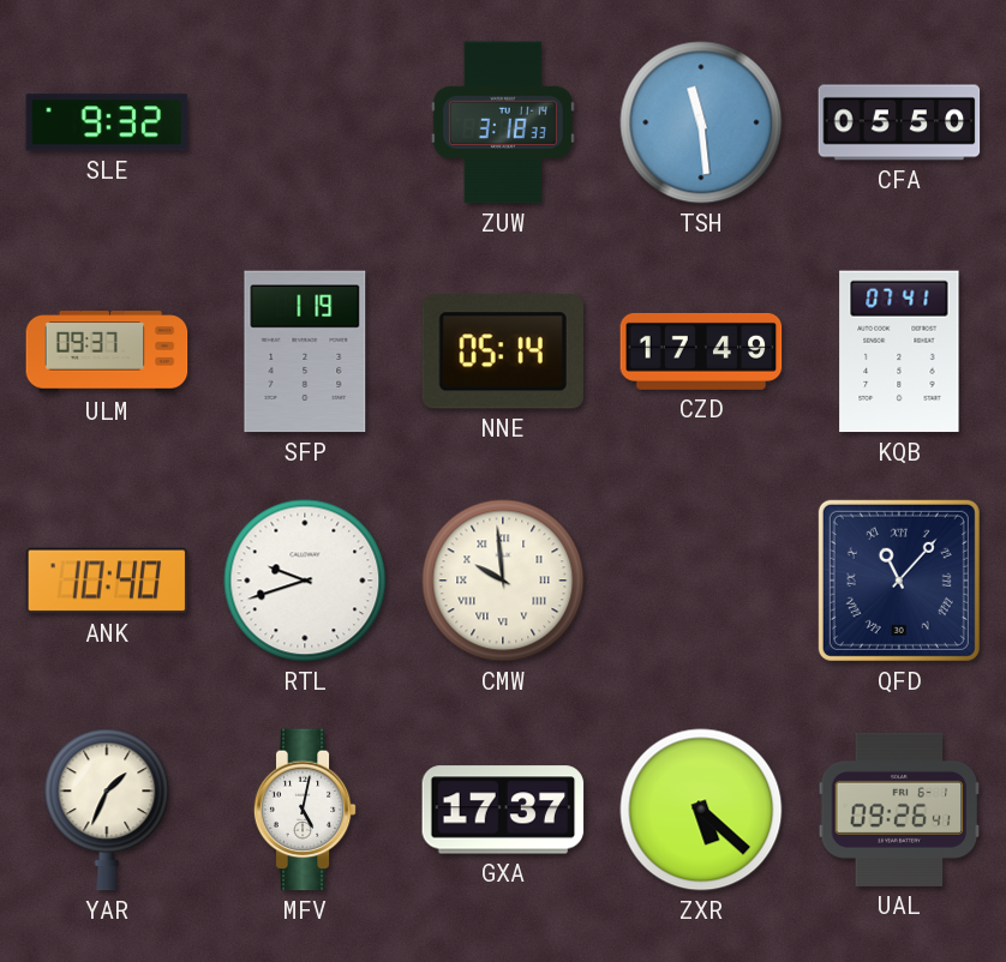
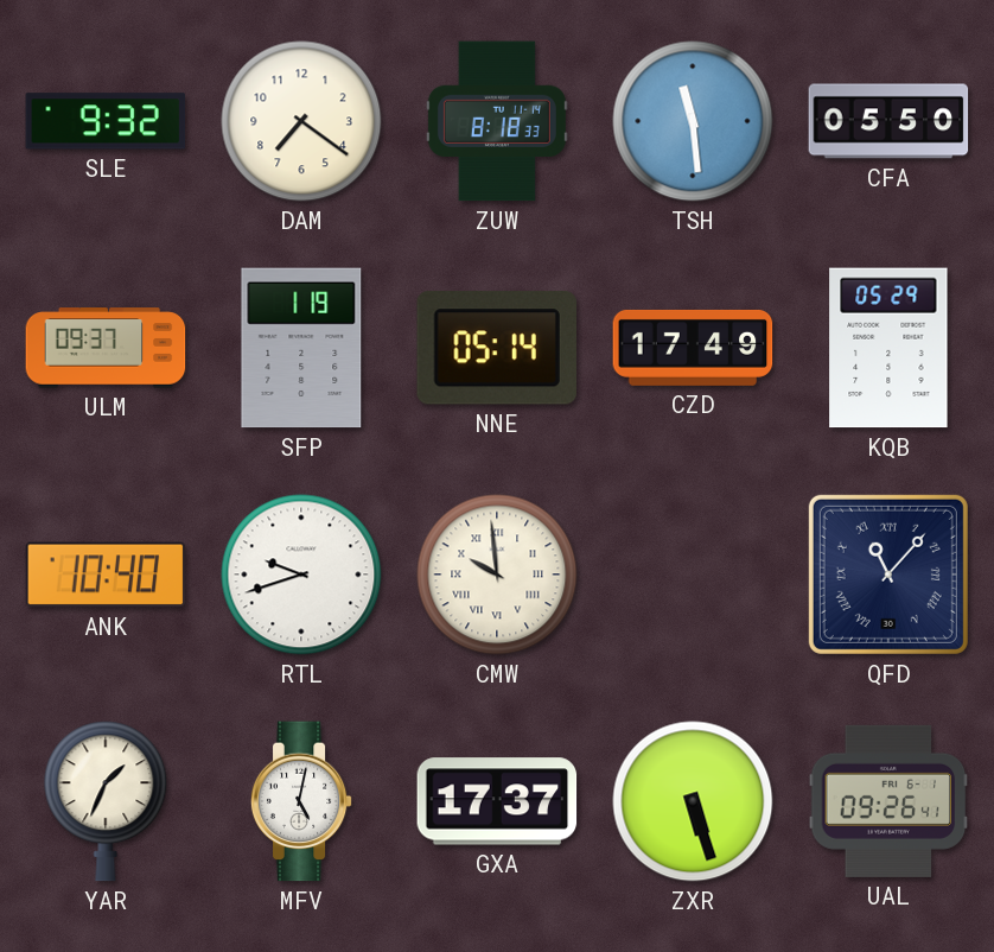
DAM: none -> 7:21 (301, 121)
ZUW: 3:18 -> 8:18 (497, 121)
KQB: 07:41 -> 05:29 (888, 348)
ZXR: 5:22 -> 5:27 (693, 801)
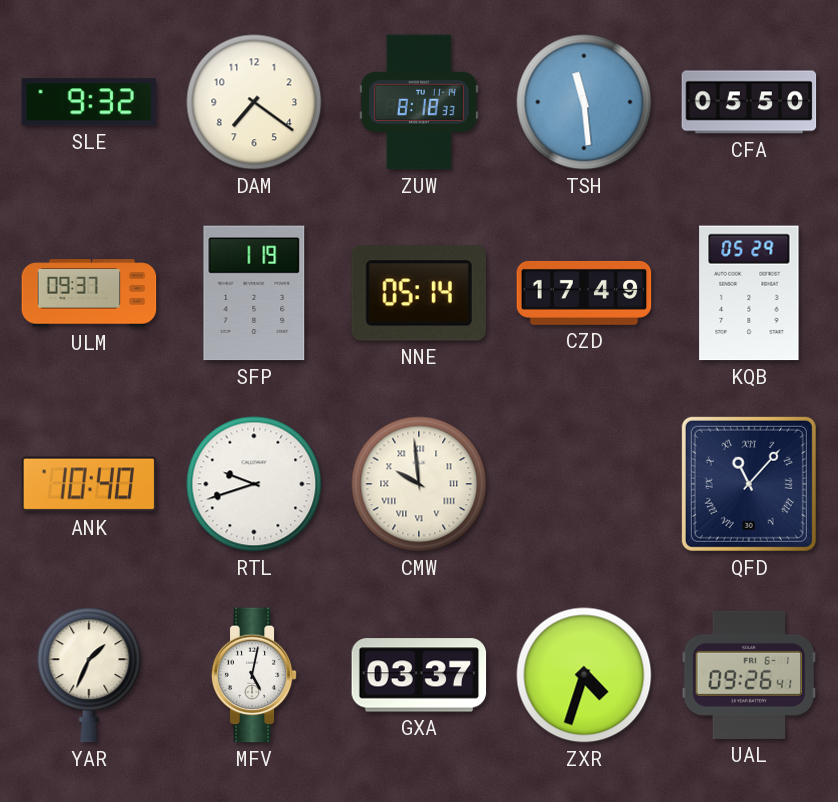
GXA: 17:37 -> 03:37 (419, 675)
ZXR: 5:27 -> 4:33 (584, 675)
